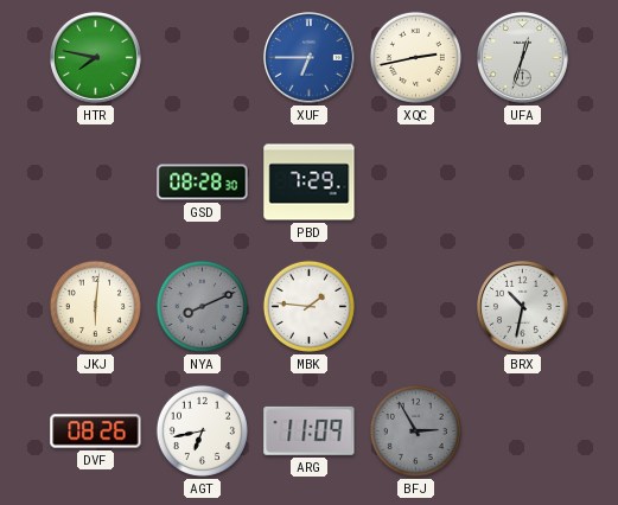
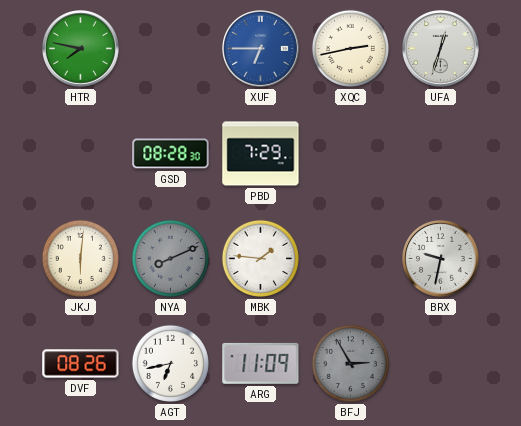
BRX: 10:32 -> 9:32 (441, 259)
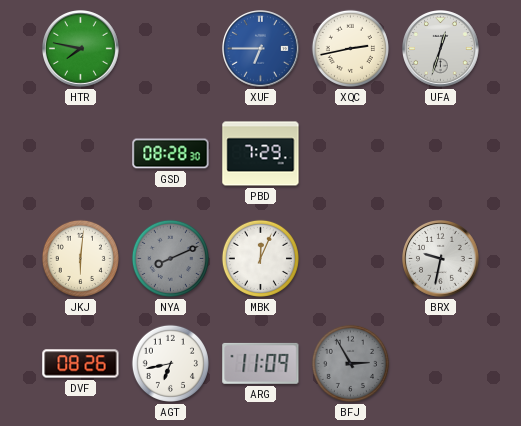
MBK: 1:46 -> 12:04 (260, 258)
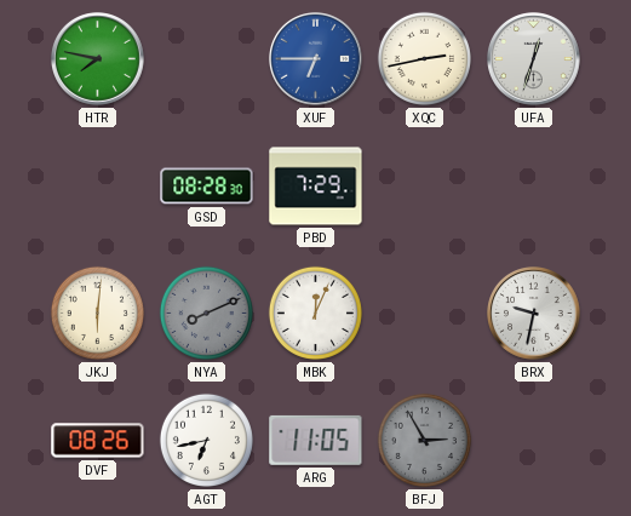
ARG: 11:09 -> 11:05 (316, 440)
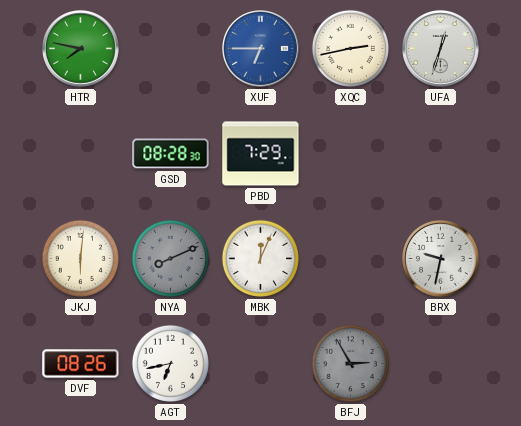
ARG: 11:05 -> none (316, 440)
